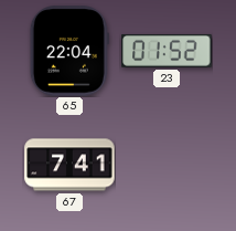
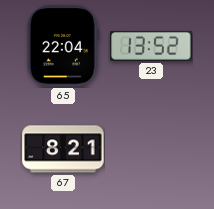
23: 01:52 -> 13:52 (151, 46)
67: 7:41 -> 8:21 (63, 149)
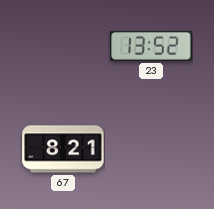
65: 22:04 -> none (63, 46)
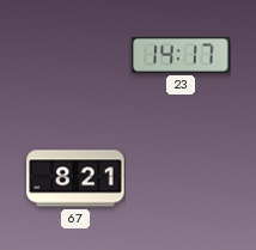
23: 13:52 -> 14:17 (181, 55)
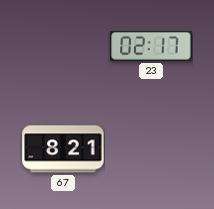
23: 14:17 -> 02:17 (151, 46)
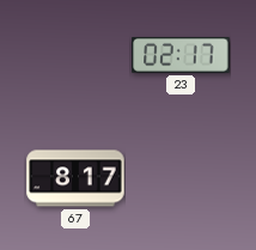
67: 8:21 -> 8:17 (75, 178)
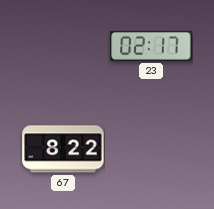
67: 8:17 -> 8:22 (63, 149)
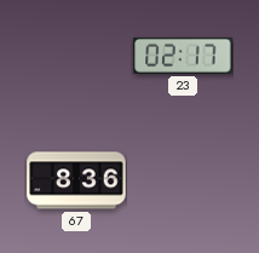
67: 8:22 -> 8:36 (76, 180)
